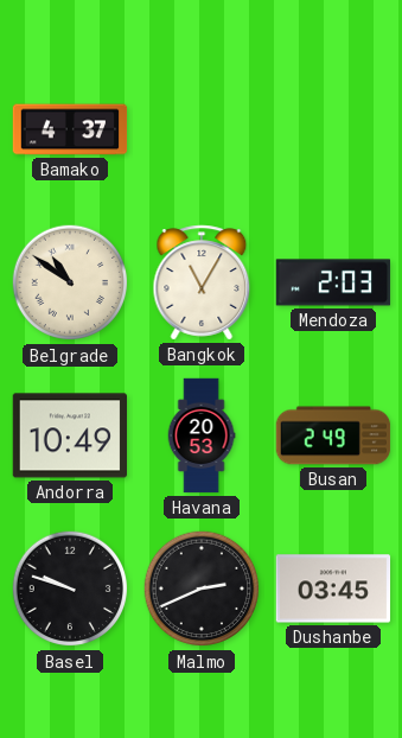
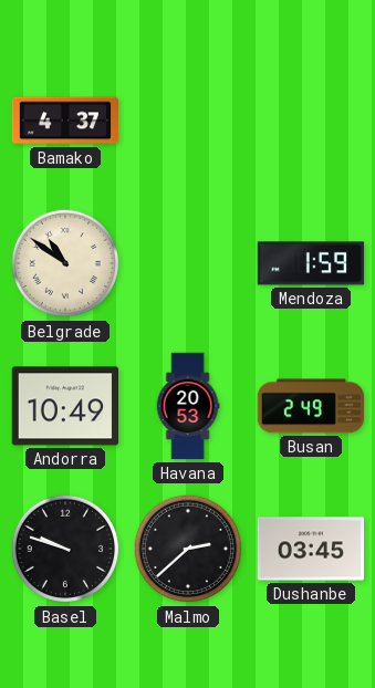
Bangkok: 11:05 -> none (202, 282)
Mendoza: 2:03 -> 1:59 (311, 263)
Malmo: 2:41 -> 2:38 (188, 549)
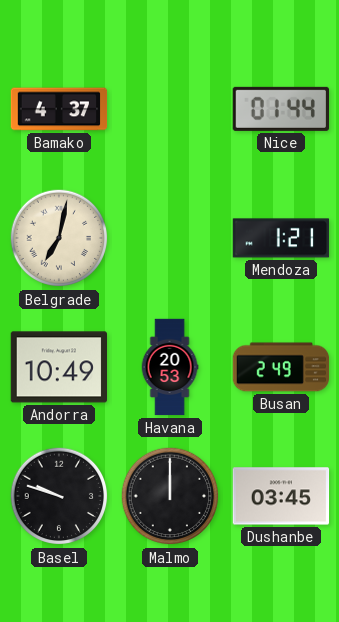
Nice: none -> 01:44 (280, 109)
Belgrade: 10:51 -> 7:02 (59, 238)
Mendoza: 1:59 -> 1:21 (281, 238)
Malmo: 2:38 -> 12:00 (170, 496)
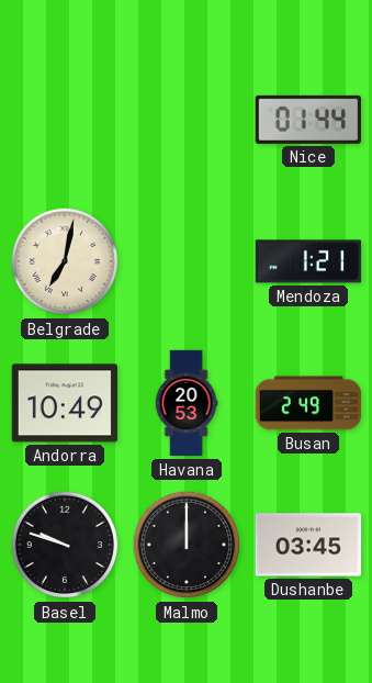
Bamako: 4:37 -> none (59, 109)
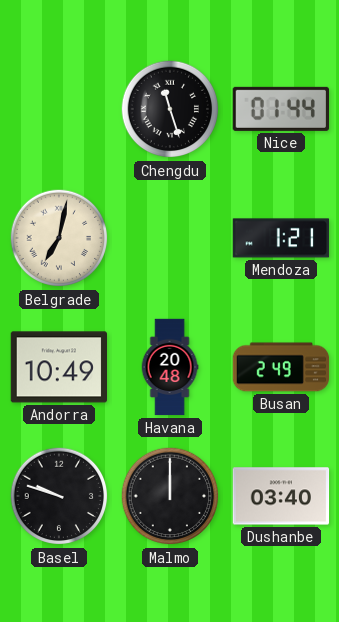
Chengdu: none -> 11:27 (170, 109)
Havana: 20:53 -> 20:48 (170, 367)
Dushanbe: 03:45 -> 03:40 (281, 496)
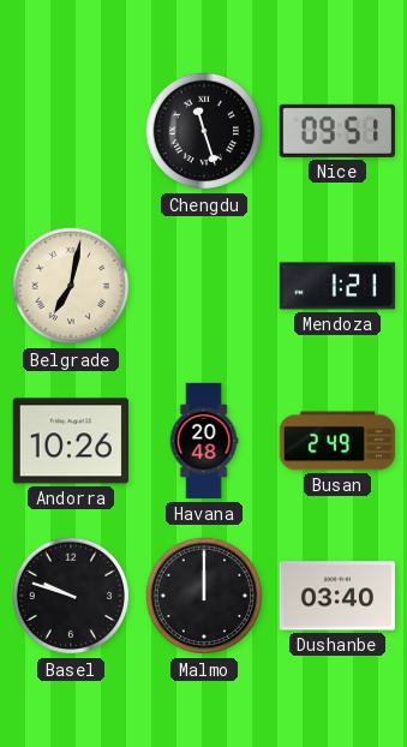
Nice: 01:44 -> 09:51 (336, 131)
Andorra: 10:49 -> 10:26 (70, 441)
